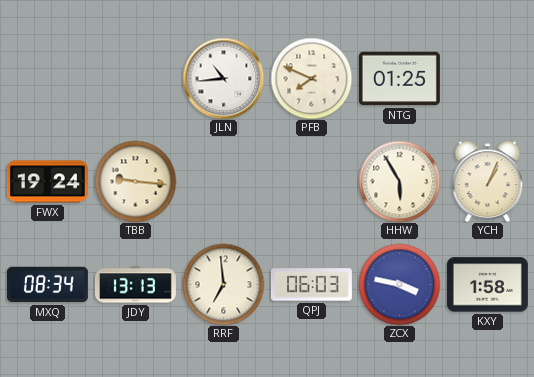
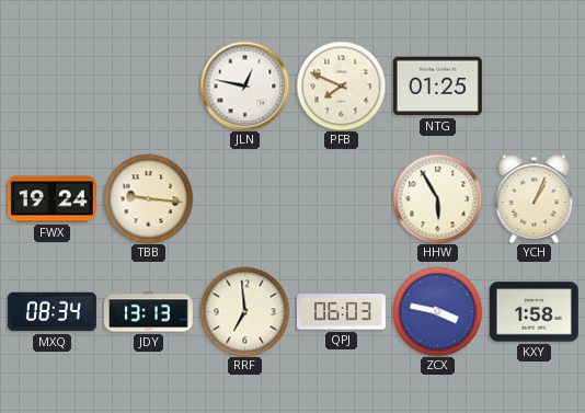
JLN: 10:44 -> 12:47 (244, 85)
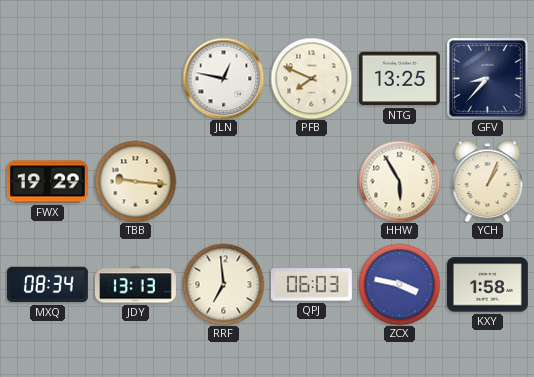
NTG: 01:25 -> 13:25 (399, 79)
GFV: none -> 8:37 (488, 79)
FWX: 19:24 -> 19:29 (47, 182)
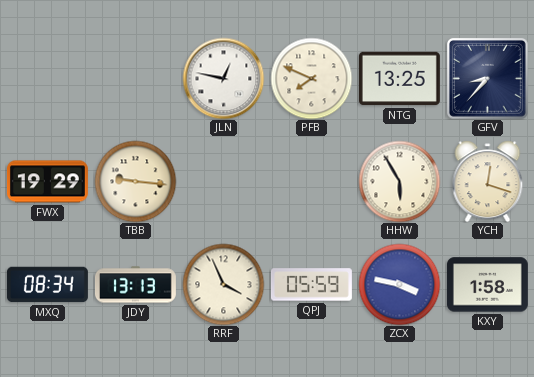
YCH: 1:04 -> 12:18 (488, 181)
RRF: 6:59 -> 3:56 (223, 284)
QPJ: 06:03 -> 05:59 (311, 285)
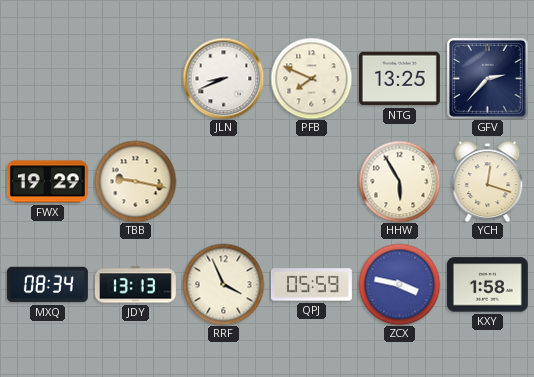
JLN: 12:47 -> 8:41 (223, 78)
GFV: 8:37 -> 2:37 (488, 79)
TBB: 9:16 -> 9:17 (135, 181)
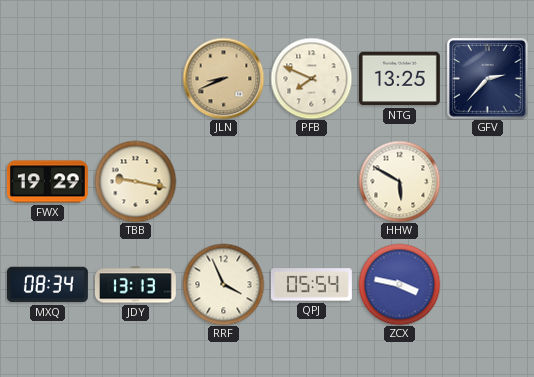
JLN dial: white -> champagne (223, 78)
HHW: 5:55 -> 5:50 (399, 181)
YCH: 12:18 -> none (488, 181)
QPJ: 05:59 -> 05:54 (311, 285)
KXY: 1:58 -> none (487, 285)
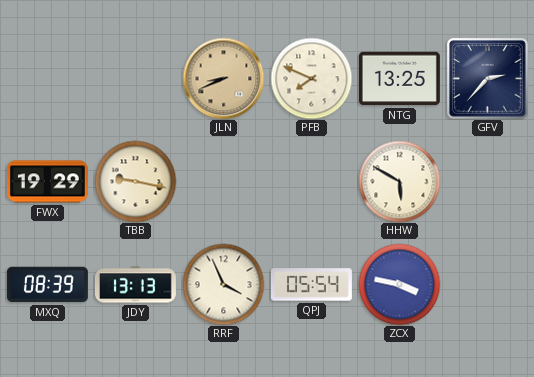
MXQ: 08:34 -> 08:39 (47, 285)
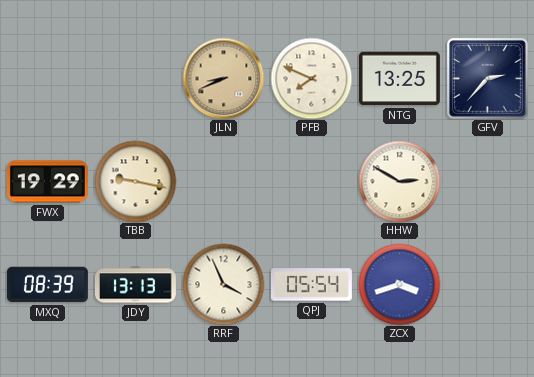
HHW: 5:50 -> 2:50 (399, 181)
ZCX: 3:47 -> 3:42 (399, 284)
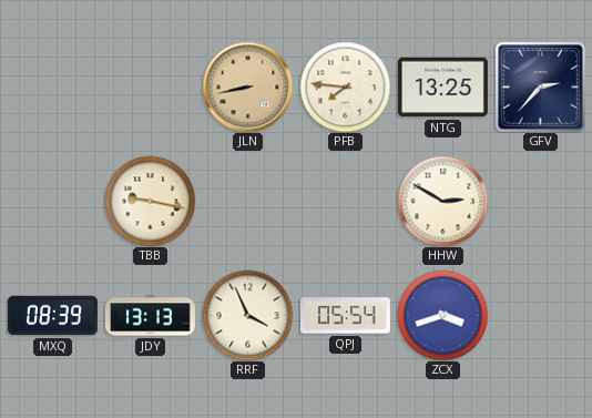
JLN: 8:41 -> 8:43 (247, 86)
PFB: 7:49 -> 7:46 (345, 86)
FWX: 19:29 -> none (47, 182)
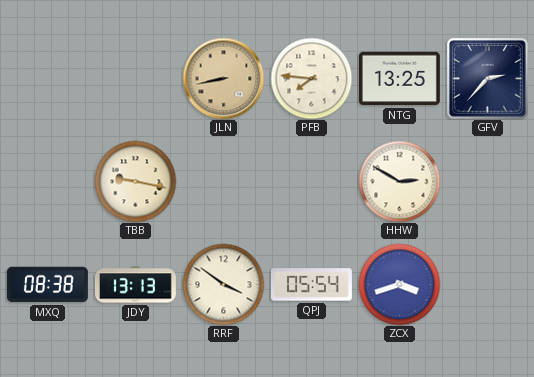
MXQ: 08:39 -> 08:38 (47, 285)
RRF: 3:56 -> 3:51 (223, 284)
